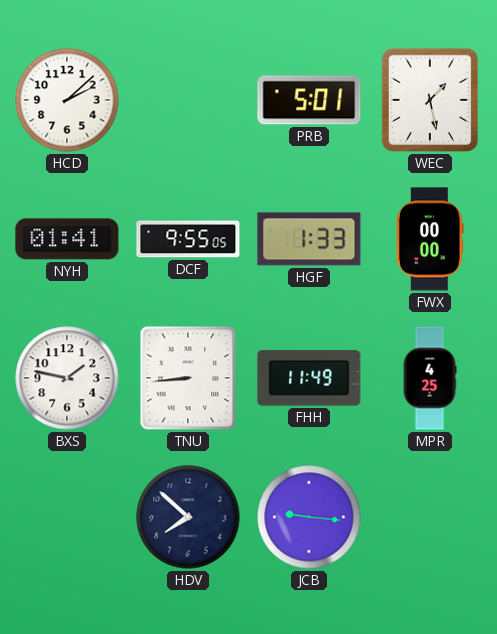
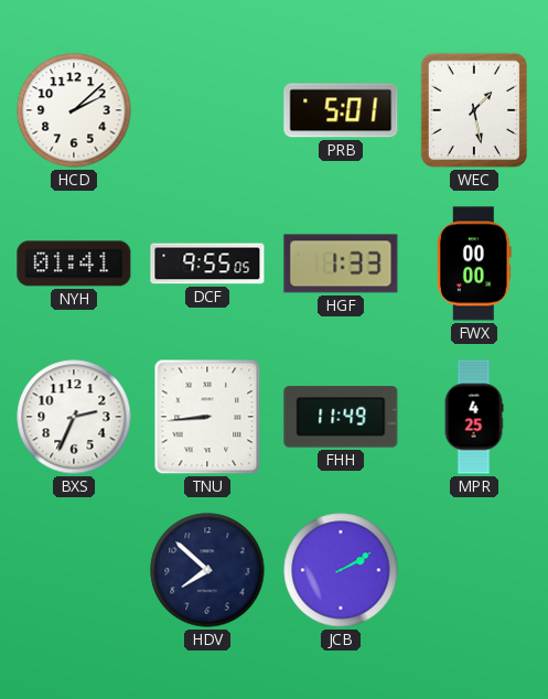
BXS: 1:47 -> 2:34 (74, 417)
JCB: 9:16 -> 2:10 (341, 570)
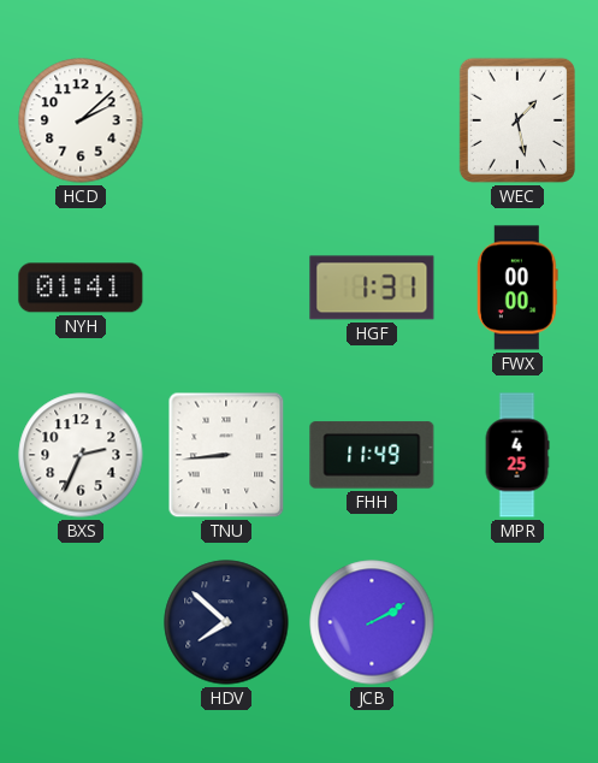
PRB: 5:01 -> none (341, 110)
DCF: 9:55 -> none (207, 264)
HGF: 1:33 -> 1:31 (372, 288)
